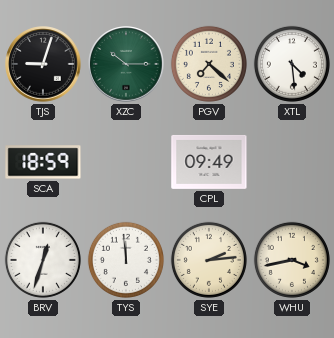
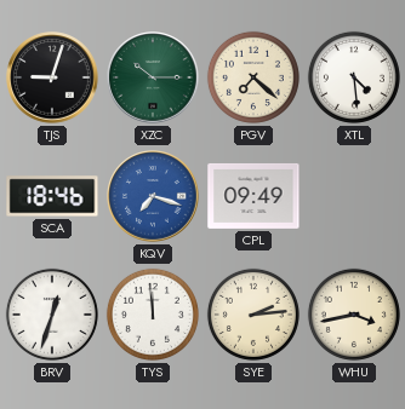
SCA: 18:59 -> 18:46 (52, 196)
KQV: none -> 7:18 (153, 196)
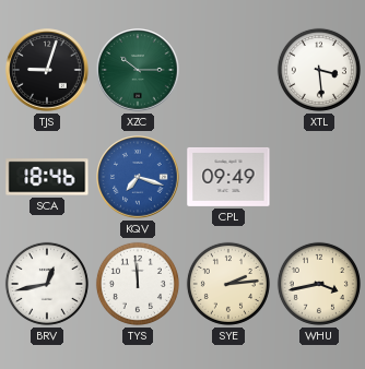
PGV: 7:22 -> none (253, 77)
XTL: 4:29 -> 3:29 (319, 70)
BRV: 12:33 -> 12:43 (47, 284)
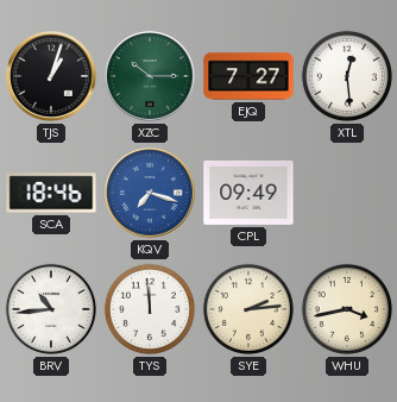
TJS: 9:03 -> 1:03 (51, 76)
EJQ: none -> 7:27 (248, 76)
XTL: 3:29 -> 12:29 (347, 76)
BRV: 12:43 -> 10:44 (51, 309)
